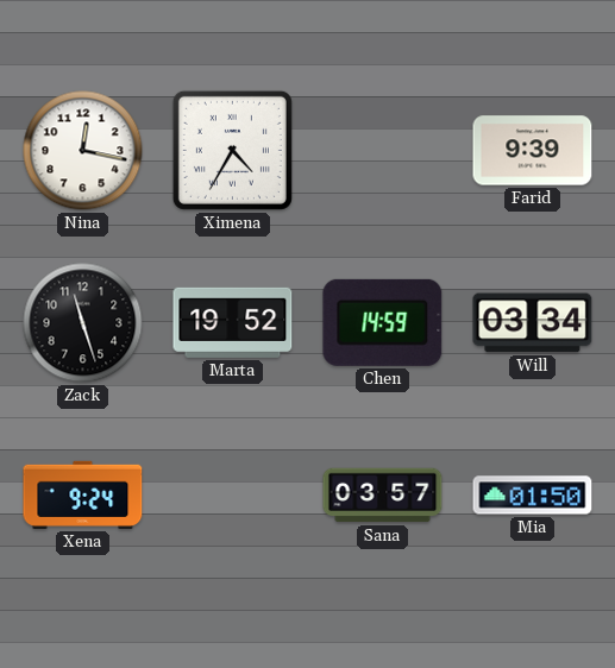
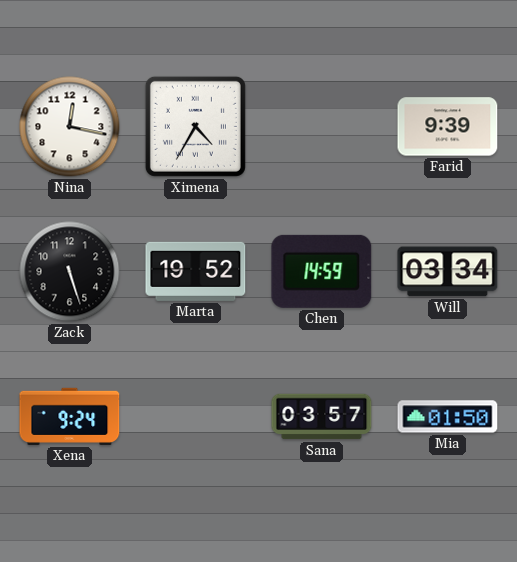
Zack: 11:27 -> 5:27 (70, 272)
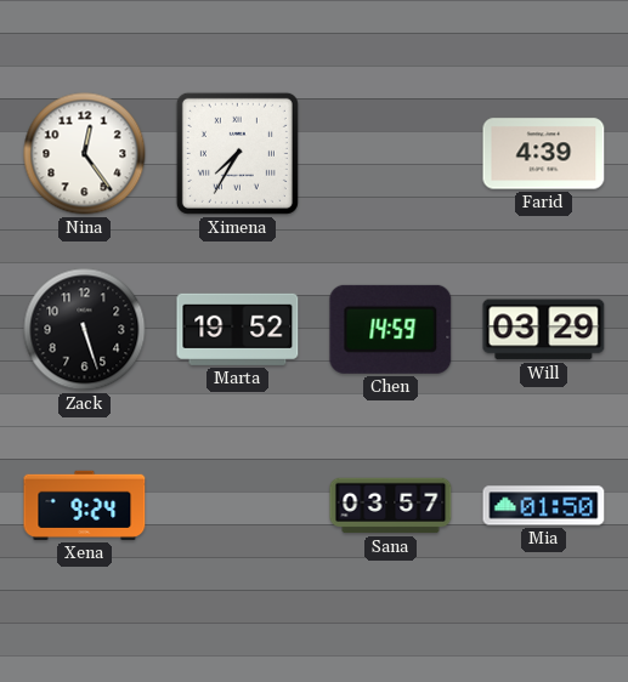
Nina: 12:17 -> 12:24 (85, 154)
Ximena: 4:35 -> 7:35 (237, 153)
Farid: 9:39 -> 4:39 (544, 154)
Will: 03:34 -> 03:29 (544, 330)
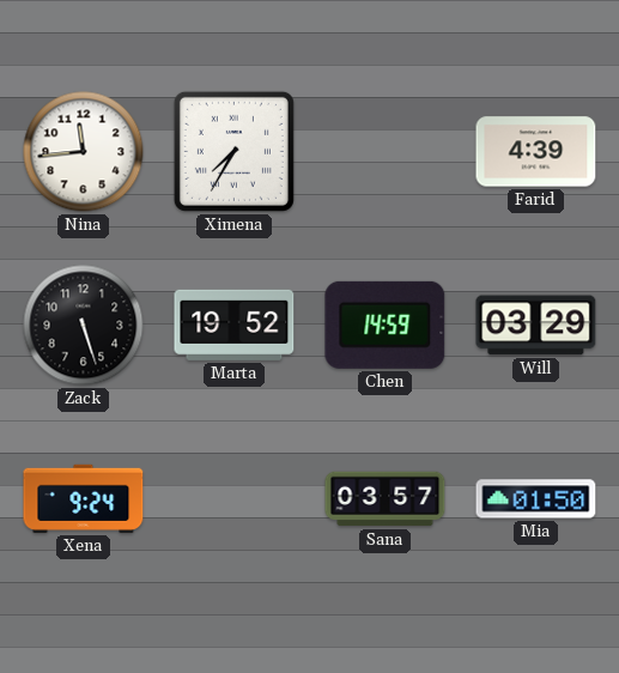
Nina: 12:24 -> 11:44 (84, 152)
